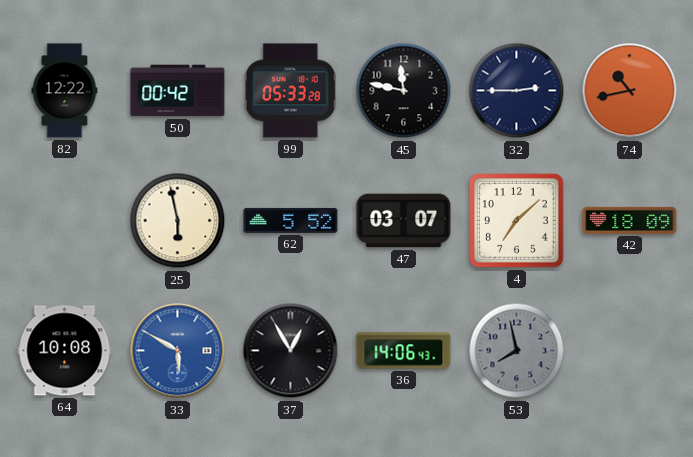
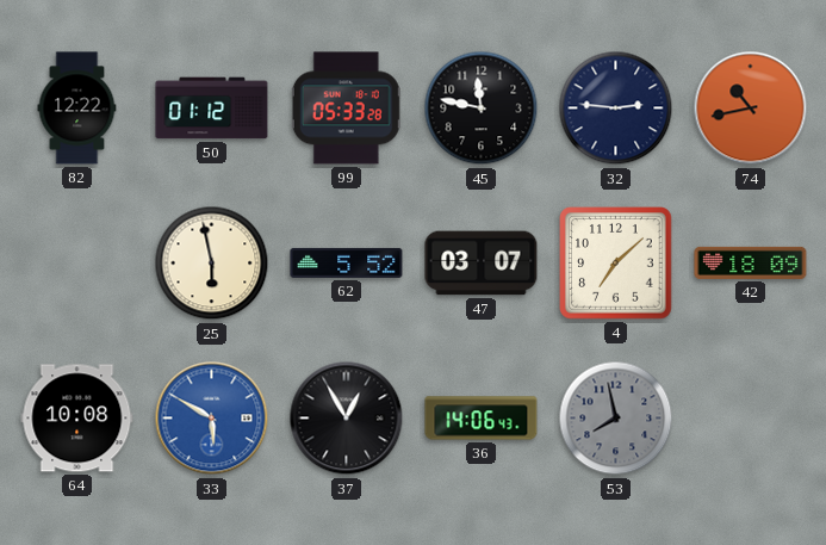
50: 00:42 -> 01:12 (212, 109)
32: 2:45 -> 2:46 (616, 109)
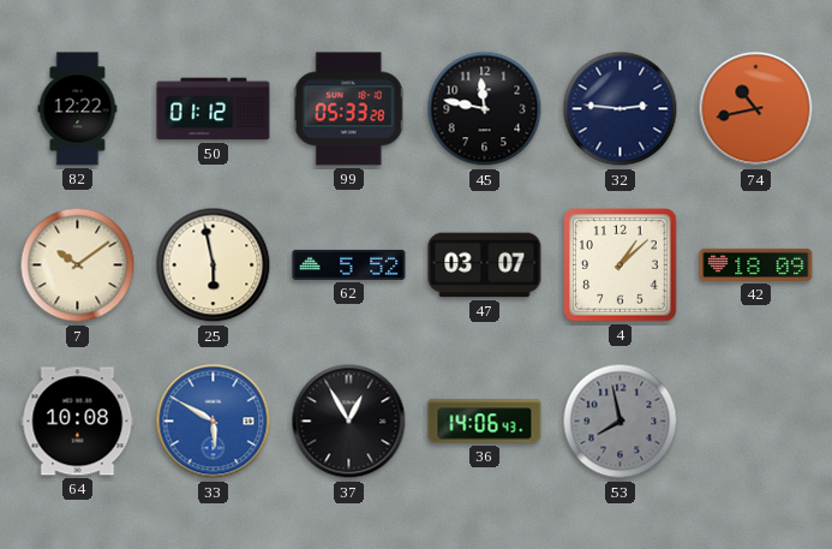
7: none -> 10:09 (78, 265)
4: 7:08 -> 1:08 (621, 265)
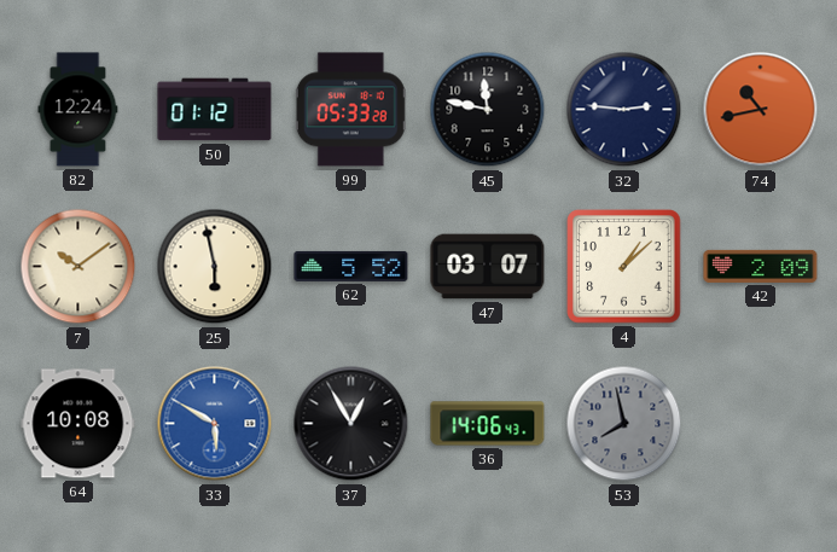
82: 12:22 -> 12:24 (79, 110)
42: 18:09 -> 2:09 (761, 266)
